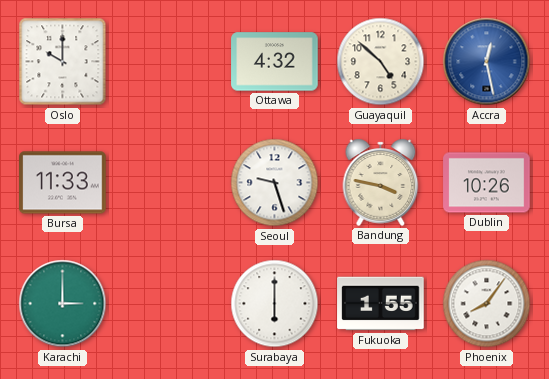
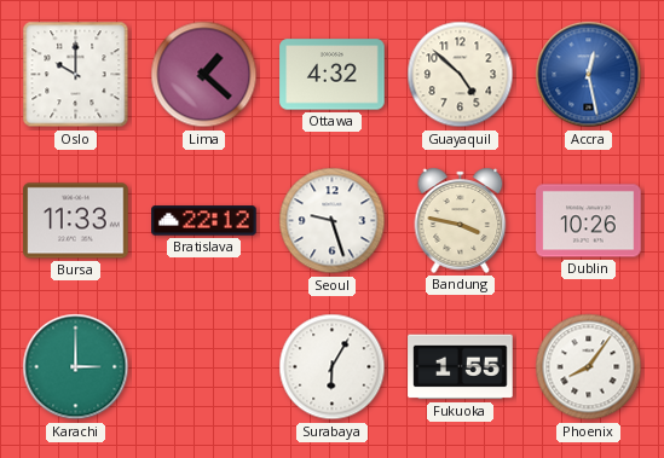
Lima: none -> 1:22 (204, 75)
Bratislava: none -> 22:12 (204, 221)
Surabaya: 6:00 -> 6:05 (333, 367)
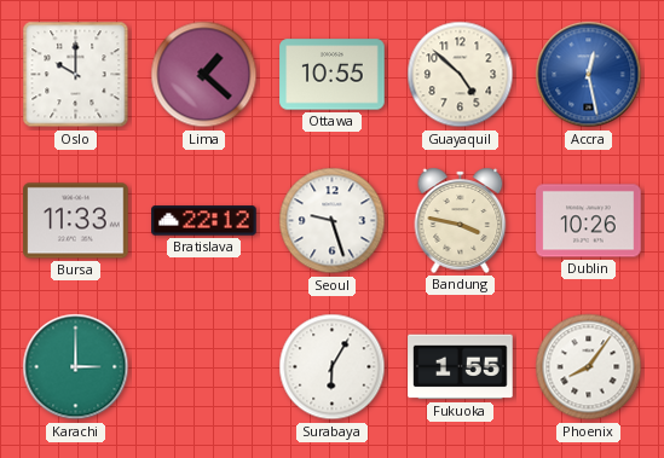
Ottawa: 4:32 -> 10:55 (333, 75)
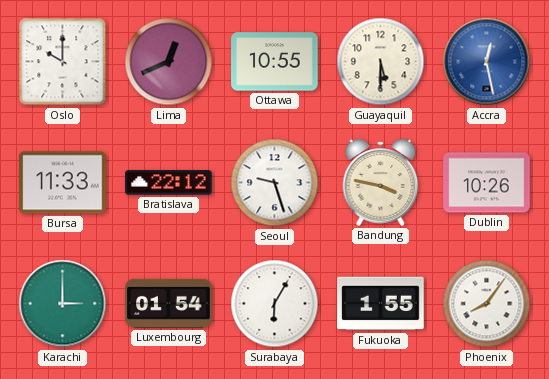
Lima: 1:22 -> 12:41 (169, 62)
Guayaquil: 4:52 -> 5:30 (381, 62)
Luxembourg: none -> 01:54 (169, 303)
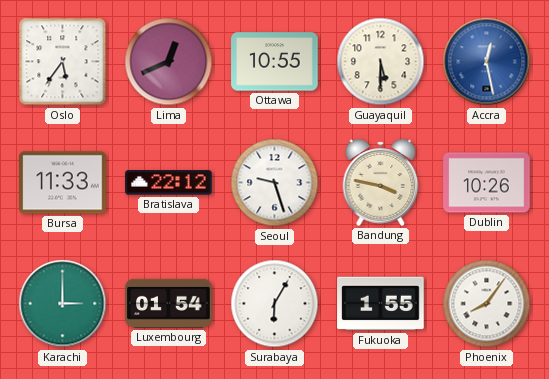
Oslo: 10:00 -> 5:36 (63, 62)
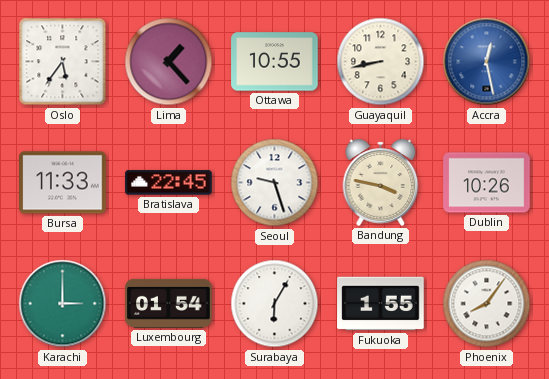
Lima: 12:41 -> 1:23 (169, 62)
Guayaquil: 5:30 -> 8:43 (381, 62)
Bratislava: 22:12 -> 22:45 (169, 183)
